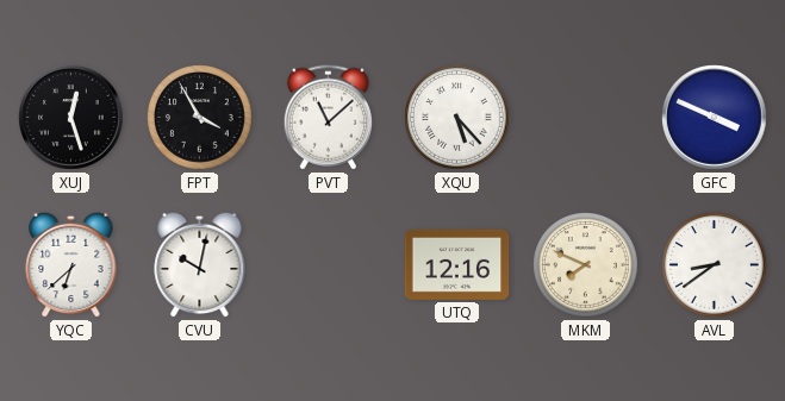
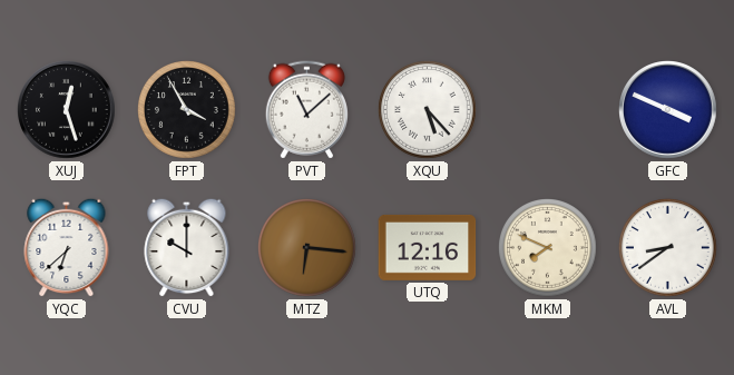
CVU: 10:02 -> 10:00 (187, 247)
MTZ: none -> 6:16 (307, 248)
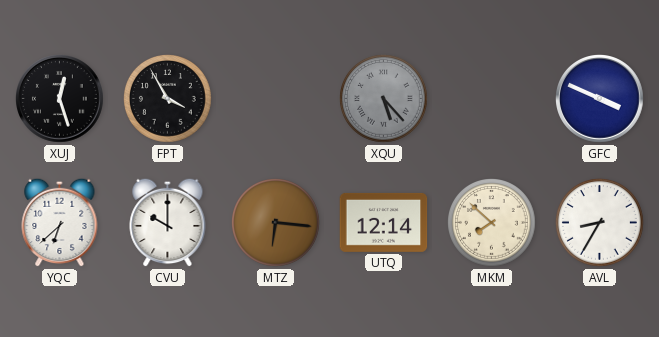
PVT: 11:08 -> none (306, 110)
XQU dial: white -> grey (384, 99)
UTQ: 12:16 -> 12:14 (384, 222)
MKM: 7:49 -> 7:52 (492, 223)
AVL: 8:39 -> 8:35 (600, 223)
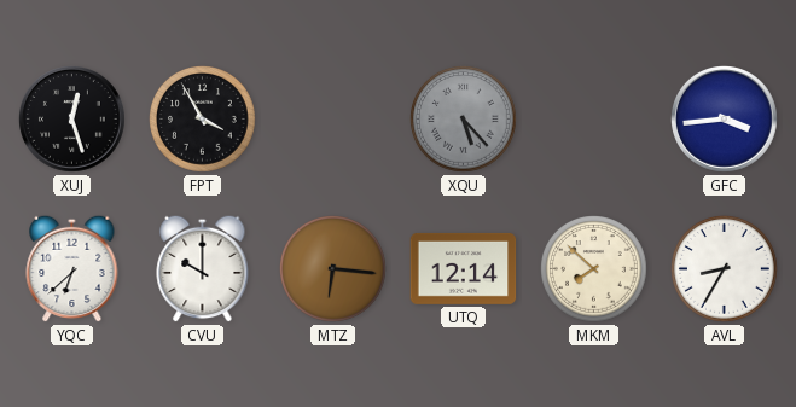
GFC: 3:49 -> 3:44 (725, 120)
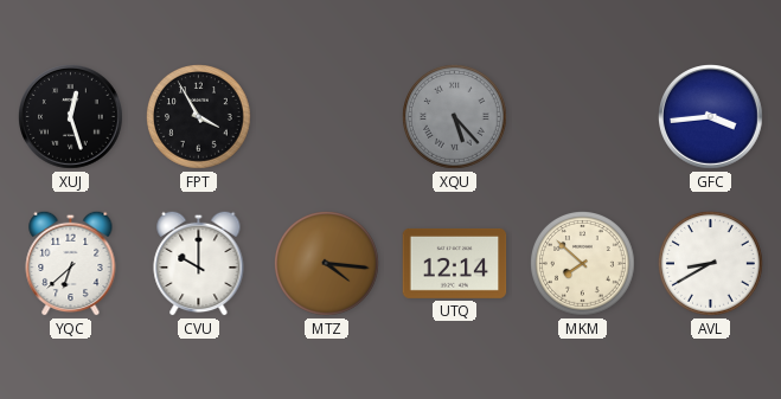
MTZ: 6:16 -> 4:16 (327, 264)
AVL: 8:35 -> 8:40 (711, 264)
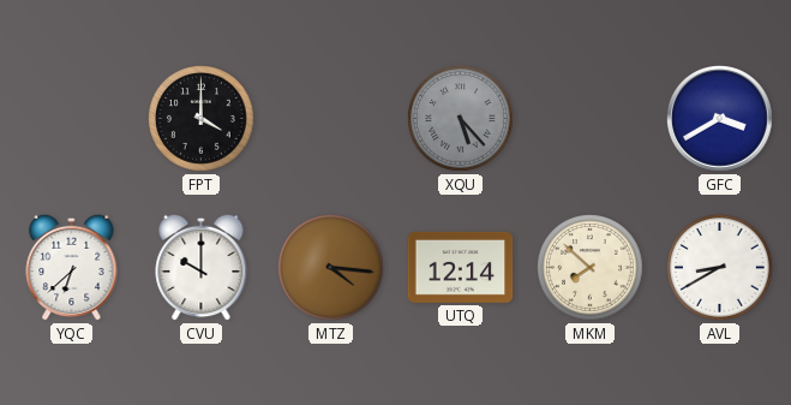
XUJ: 12:27 -> none (71, 117)
FPT: 3:55 -> 4:00 (202, 119)
GFC: 3:44 -> 3:40 (720, 119)
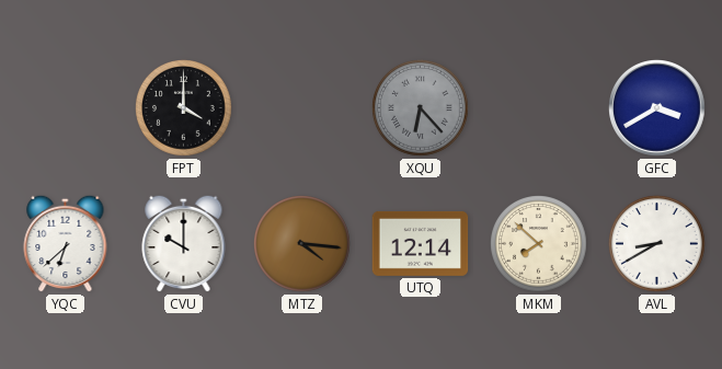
XQU: 5:23 -> 6:23 (421, 108)
